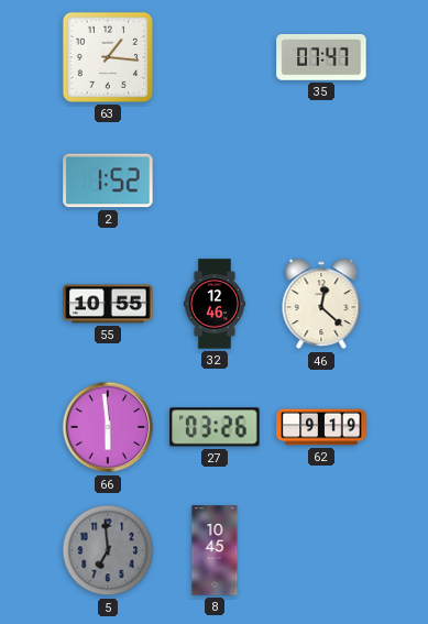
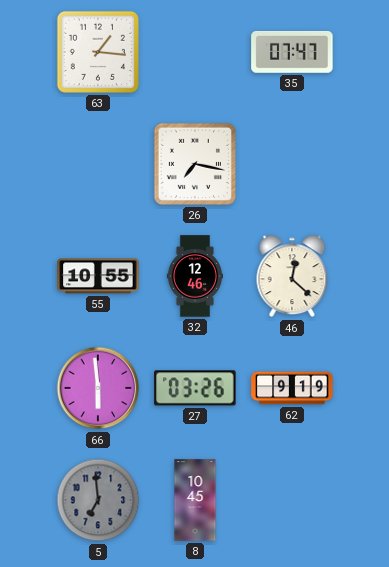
2: 1:52 -> none (108, 180)
26: none -> 7:17 (195, 164)
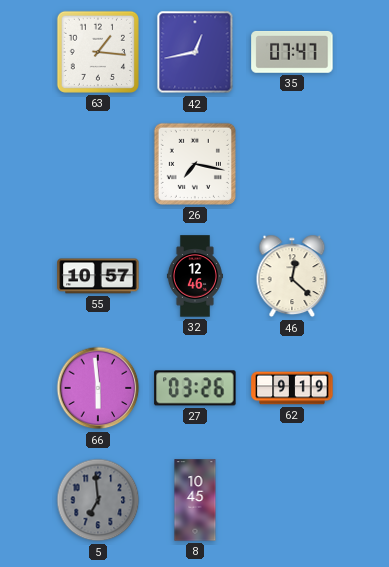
42: none -> 12:43 (195, 52)
55: 10:55 -> 10:57 (98, 276)
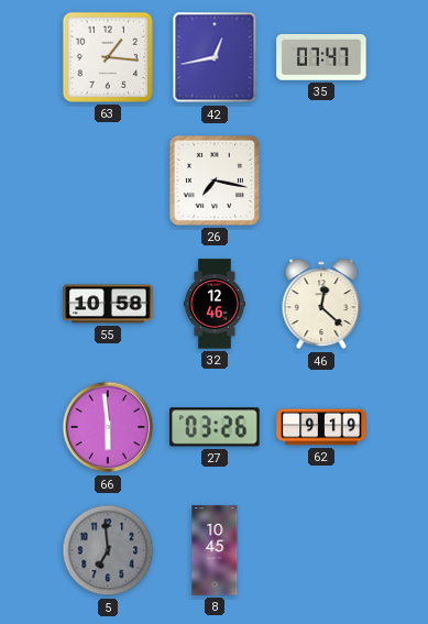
55: 10:57 -> 10:58 (108, 304)
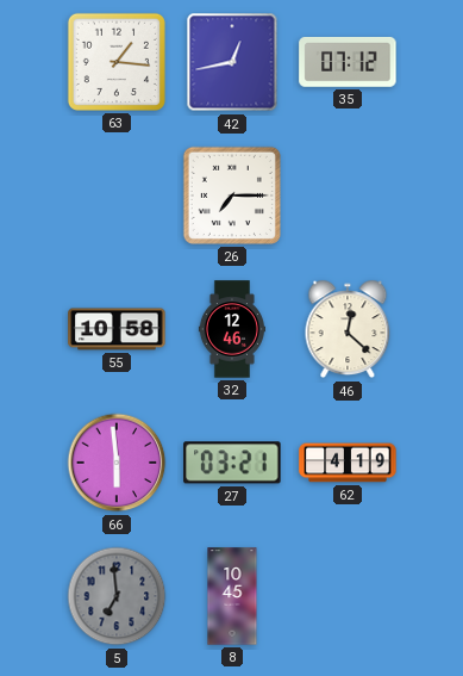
35: 07:47 -> 07:12 (348, 62)
26: 7:17 -> 7:15 (232, 196)
27: 03:26 -> 03:21 (232, 463)
62: 9:19 -> 4:19 (348, 463)
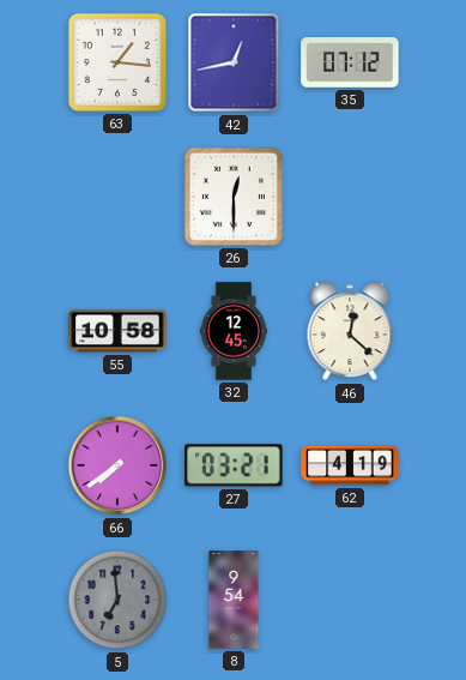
26: 7:15 -> 12:30 (234, 197)
32: 12:46 -> 12:45 (234, 331)
66: 5:59 -> 7:39 (117, 465)
8: 10:45 -> 9:54 (234, 600)
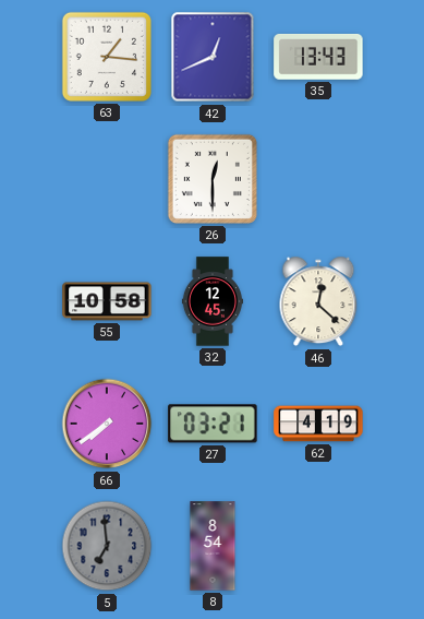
42: 12:43 -> 12:41 (213, 57)
35: 07:12 -> 13:43 (318, 57)
8: 9:54 -> 8:54 (213, 546)
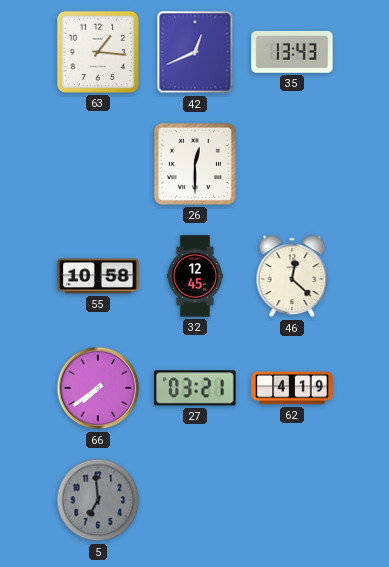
8: 8:54 -> none (213, 546)
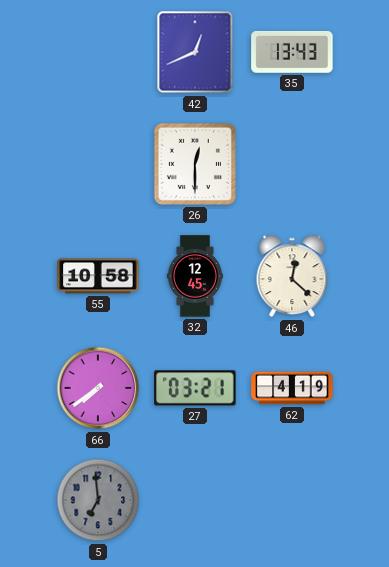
63: 1:16 -> none (98, 52)
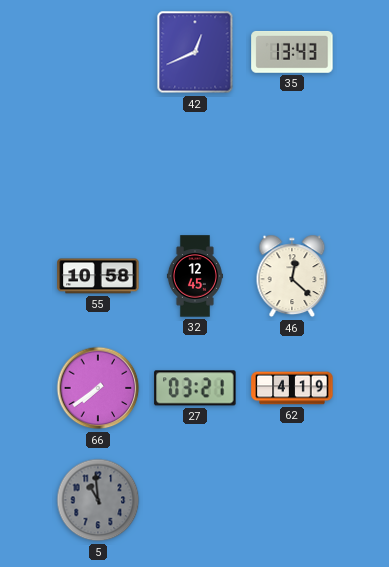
26: 12:30 -> none (195, 164)
5: 6:59 -> 10:59 (98, 500)
